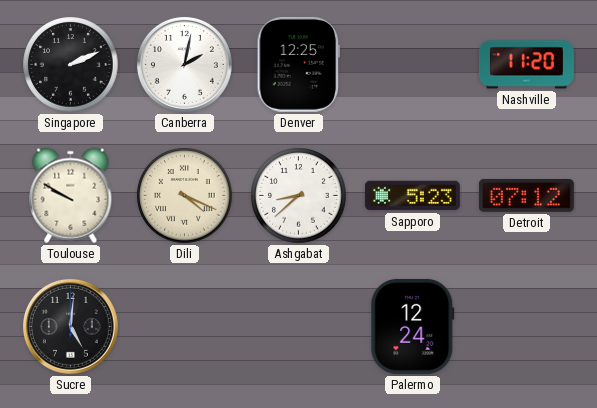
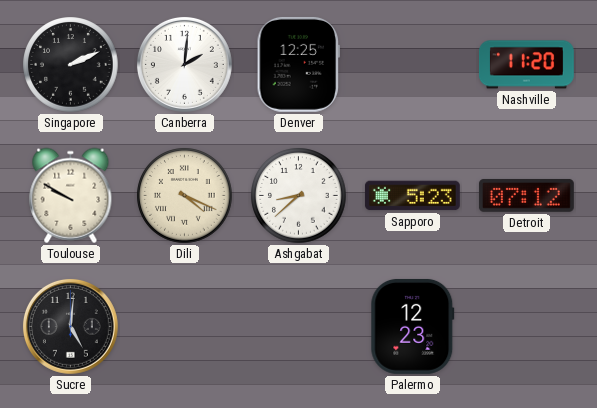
Canberra: 2:02 -> 2:01 (184, 64)
Palermo: 12:24 -> 12:23 (413, 326)
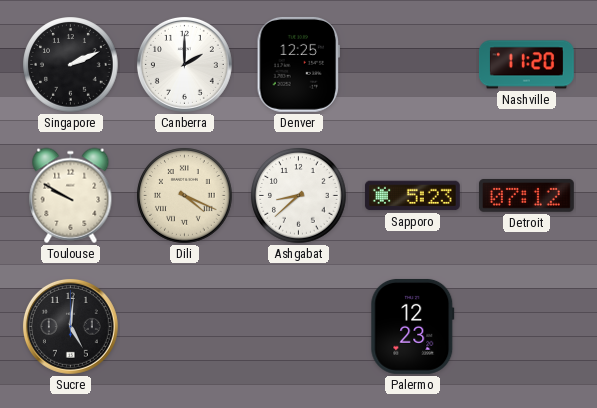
Canberra: 2:01 -> 2:00 (184, 64)
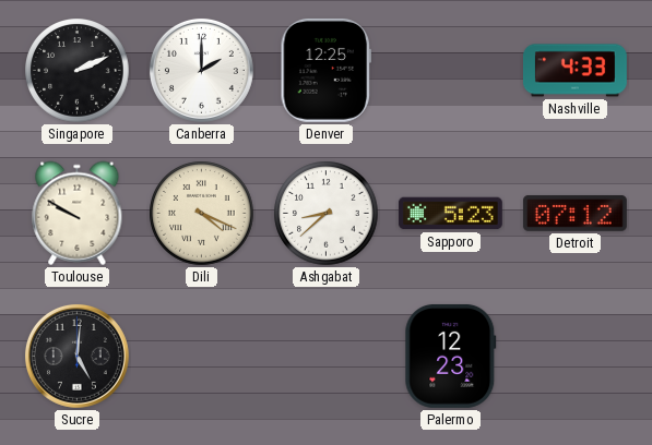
Nashville: 11:20 -> 4:33 (574, 71)
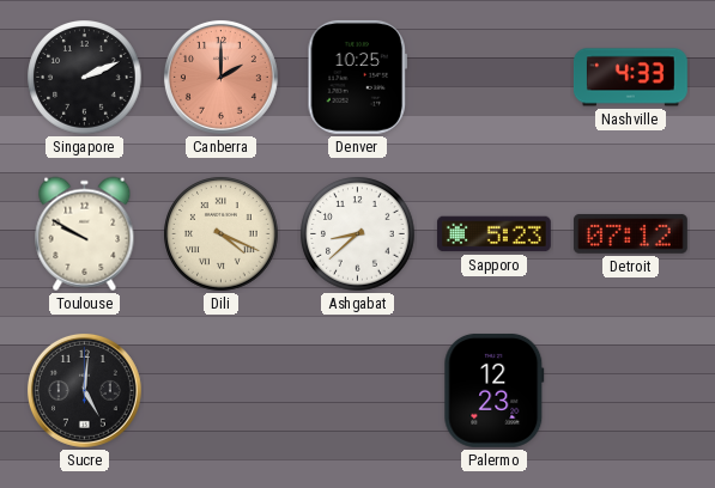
Canberra dial: white -> salmon (220, 77)
Denver: 12:25 -> 10:25 (358, 77)
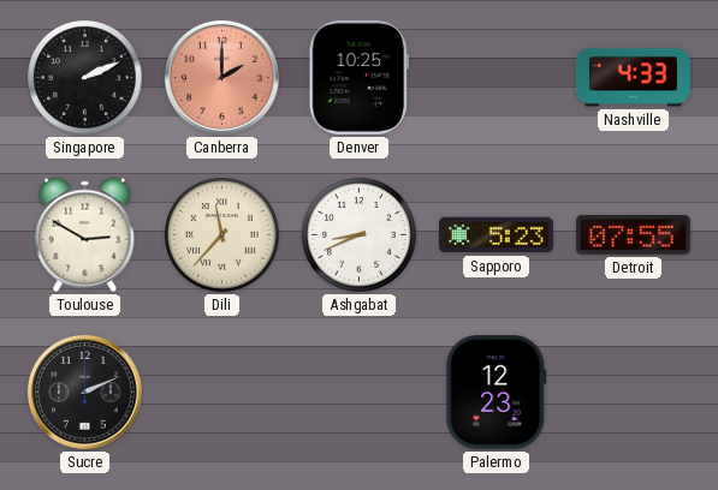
Toulouse: 9:50 -> 2:50 (85, 235)
Dili: 4:19 -> 11:37 (222, 235)
Ashgabat: 8:38 -> 8:41 (360, 235)
Detroit: 07:12 -> 07:55 (633, 235)
Sucre: 5:01 -> 2:11 (84, 392)
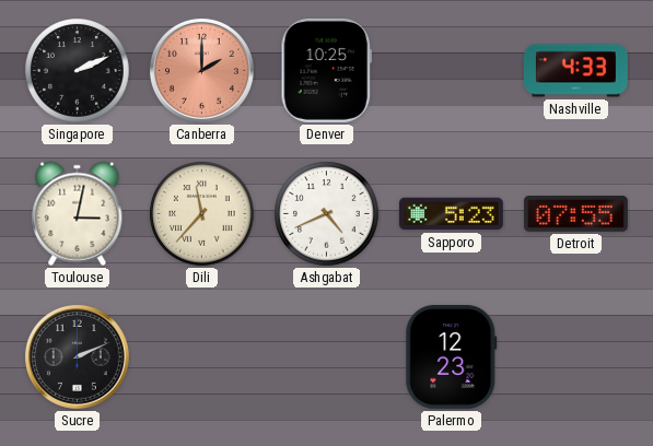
Toulouse: 2:50 -> 3:02 (78, 214)
Ashgabat: 8:41 -> 4:41 (327, 214)
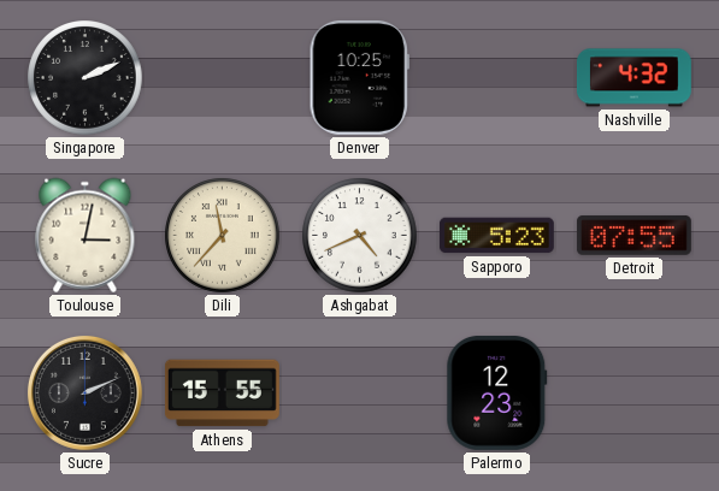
Canberra: 2:00 -> none (201, 70)
Nashville: 4:33 -> 4:32 (633, 78)
Athens: none -> 15:55 (222, 394)
